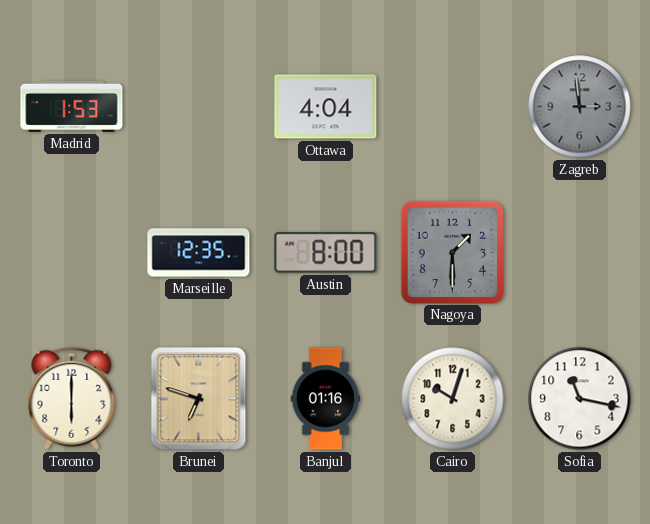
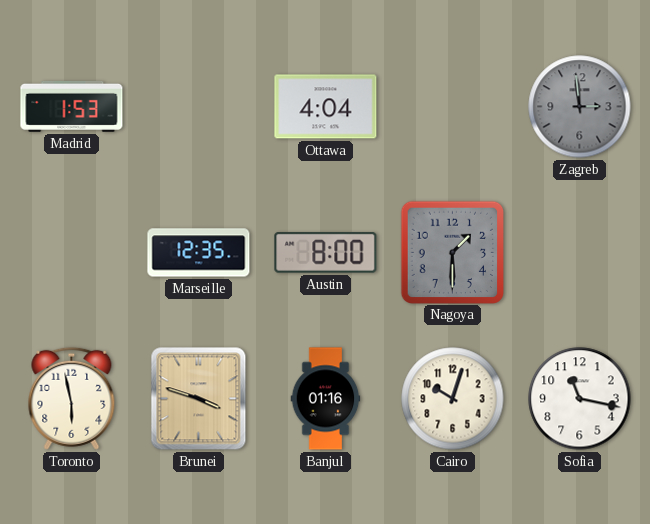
Toronto: 6:00 -> 5:58 (72, 398)
Brunei: 6:48 -> 3:48 (199, 399)
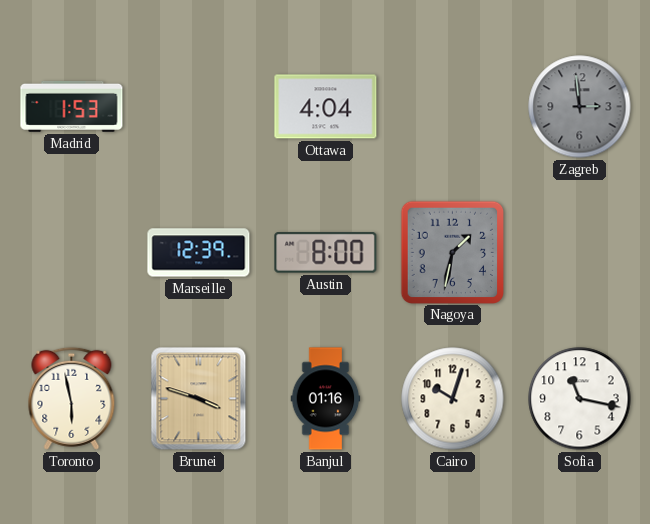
Marseille: 12:35 -> 12:39 (199, 253)
Nagoya: 1:30 -> 1:32 (452, 252)
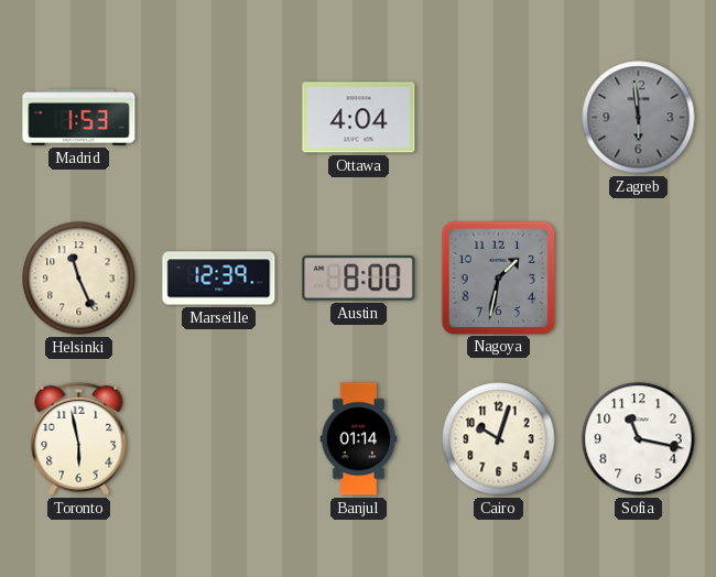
Zagreb: 2:59 -> 5:59 (639, 118)
Helsinki: none -> 11:26 (79, 279)
Brunei: 3:48 -> none (199, 399)
Banjul: 01:16 -> 01:14 (359, 439)
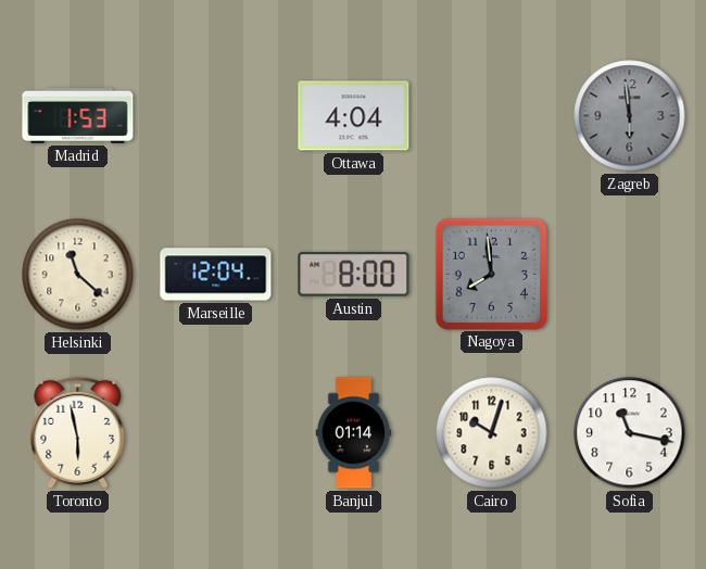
Helsinki: 11:26 -> 11:22 (78, 275)
Marseille: 12:39 -> 12:04 (216, 275)
Nagoya: 1:32 -> 7:59 (491, 274)
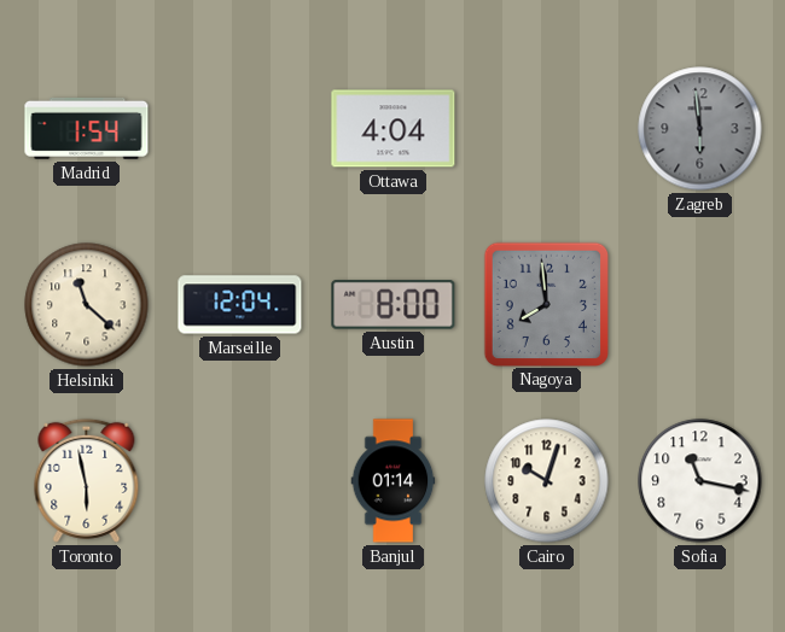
Madrid: 1:53 -> 1:54 (87, 128)
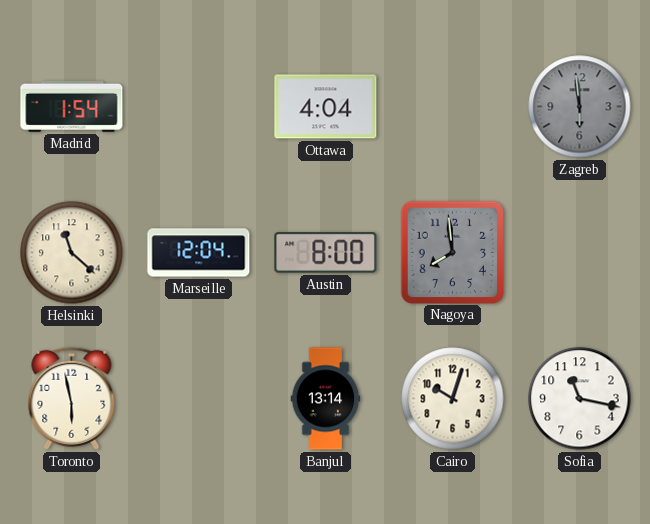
Banjul: 01:14 -> 13:14 (326, 399)
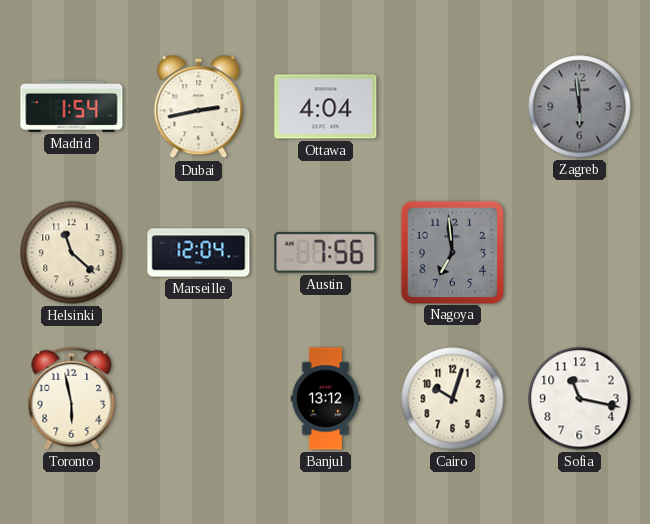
Dubai: none -> 2:43 (199, 107)
Austin: 8:00 -> 7:56 (326, 253)
Nagoya: 7:59 -> 6:59 (452, 252)
Banjul: 13:14 -> 13:12 (326, 399)
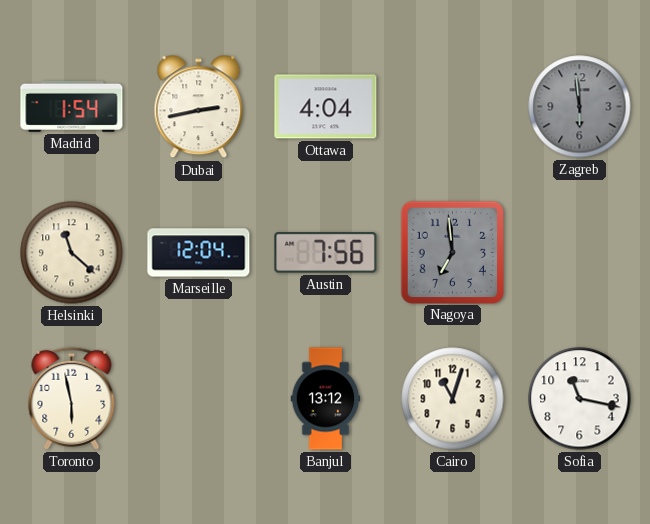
Cairo: 10:03 -> 11:03 (453, 399)
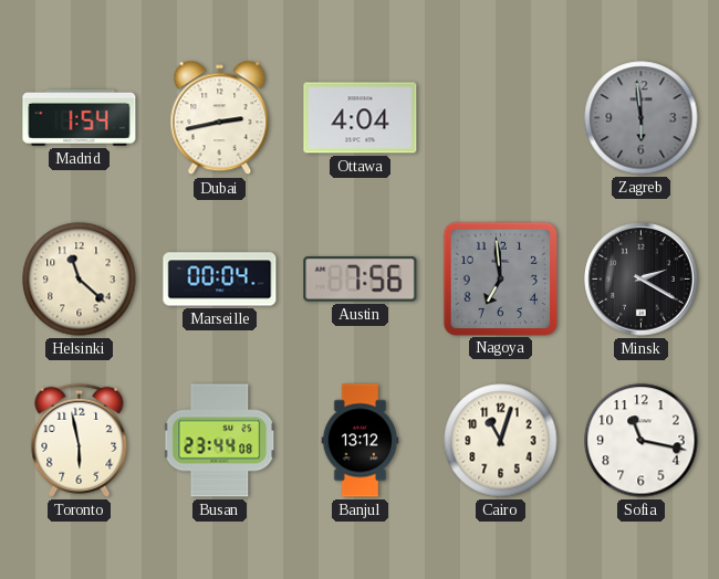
Marseille: 12:04 -> 00:04 (220, 280)
Minsk: none -> 2:20 (642, 280)
Busan: none -> 23:44 (220, 441)
